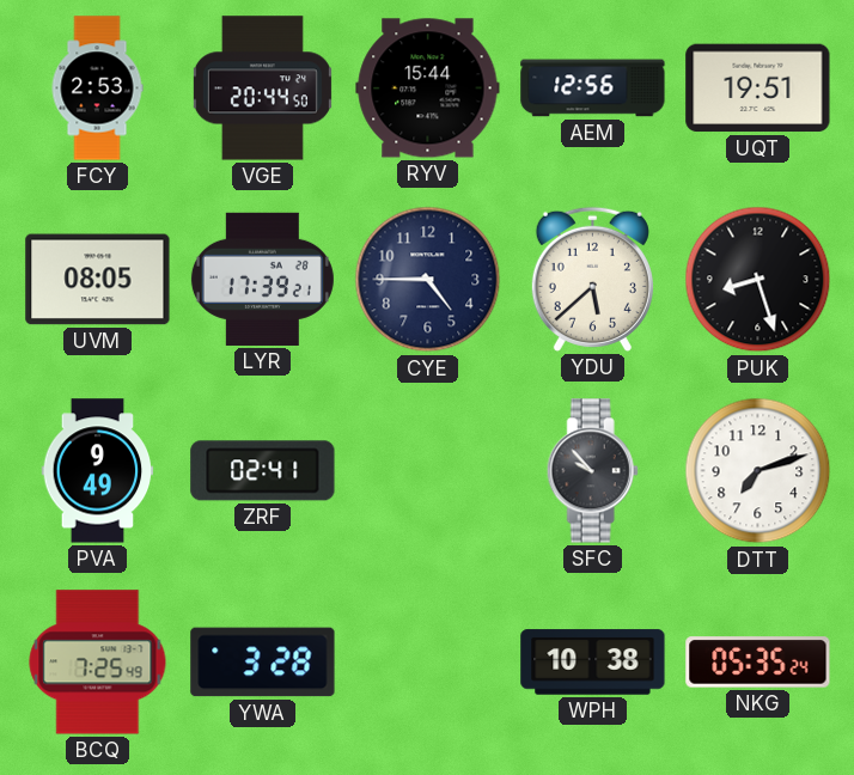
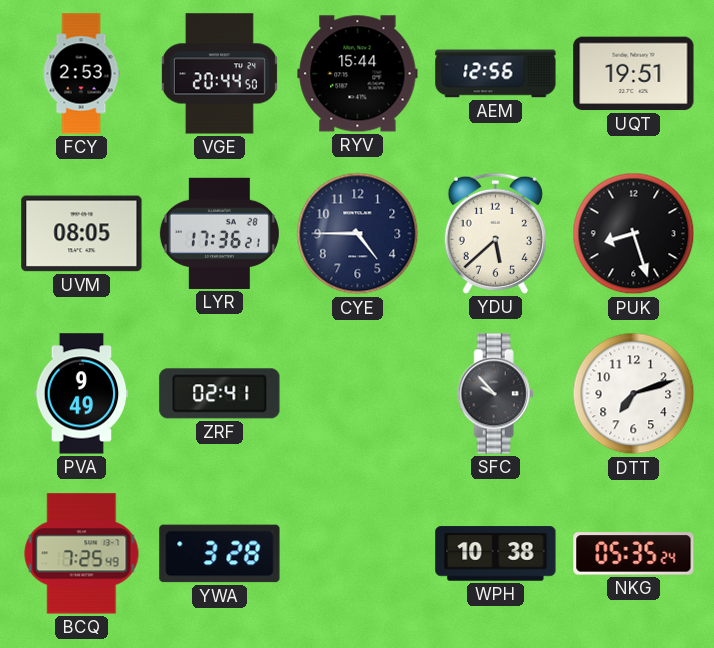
LYR: 17:39 -> 17:36 (219, 233)
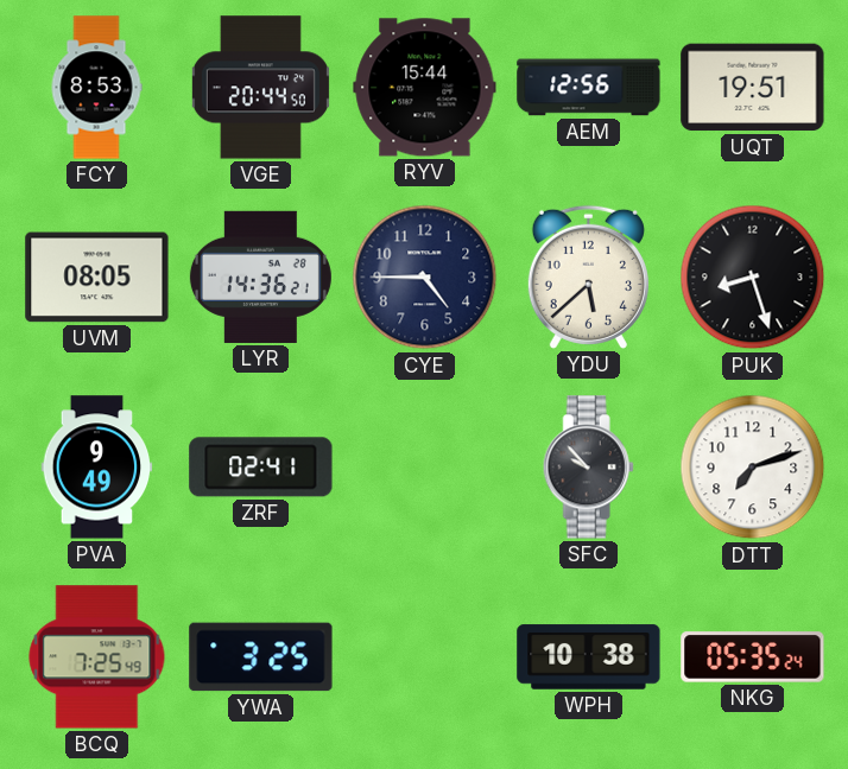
FCY: 2:53 -> 8:53 (96, 88)
LYR: 17:36 -> 14:36 (260, 277)
YWA: 3:28 -> 3:25 (261, 657)
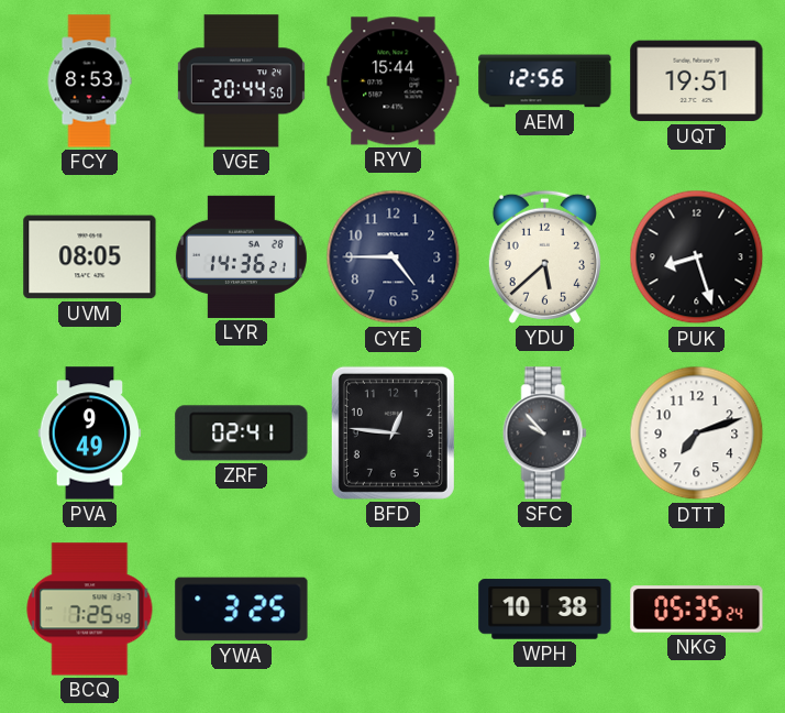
BFD: none -> 12:46 (393, 432)
